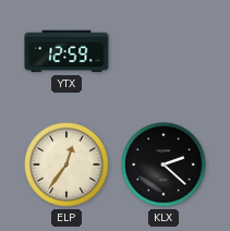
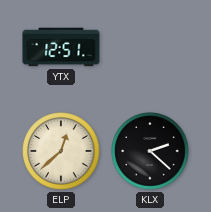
YTX: 12:59 -> 12:51 (61, 47)
ELP: 12:36 -> 12:38 (61, 151)
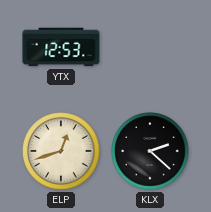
YTX: 12:51 -> 12:53 (61, 47)
ELP: 12:38 -> 12:42 (61, 151)
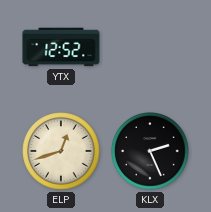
YTX: 12:53 -> 12:52 (61, 47)
KLX: 2:22 -> 2:26 (150, 151)
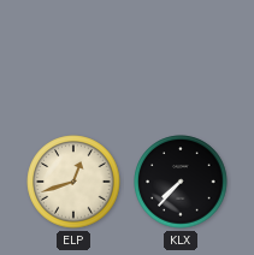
YTX: 12:52 -> none (61, 47)
KLX: 2:26 -> 7:37 (181, 182)
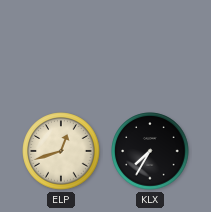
KLX: 7:37 -> 7:35 (150, 151)
